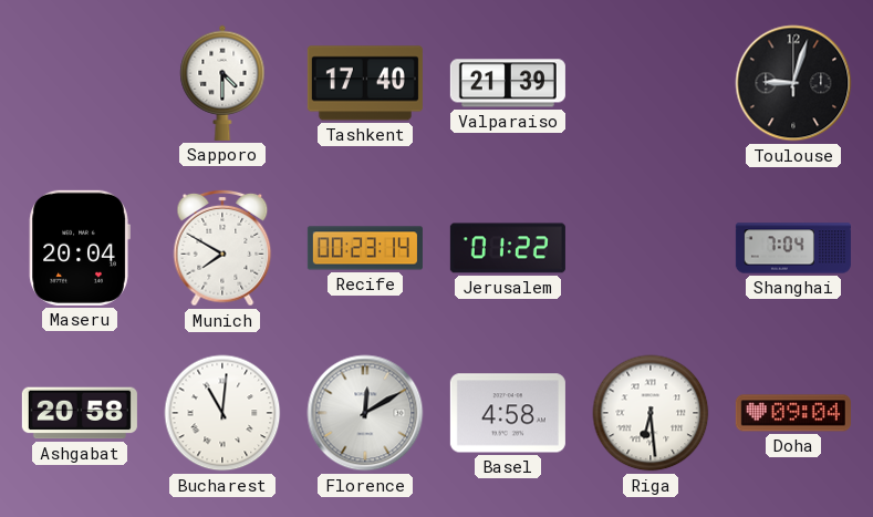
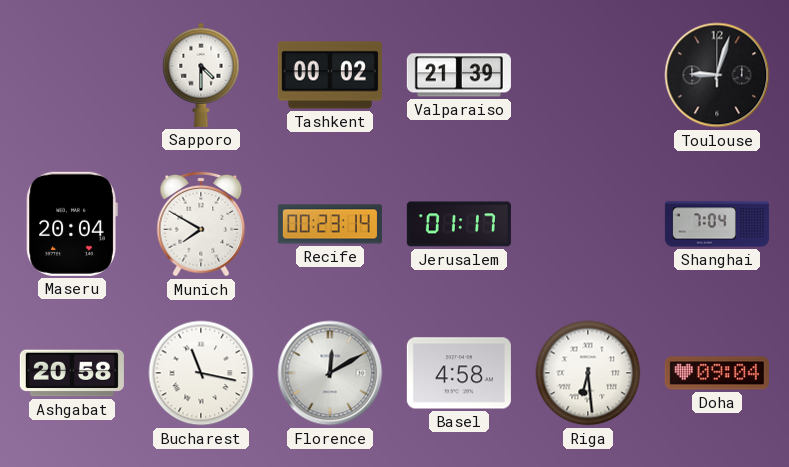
Tashkent: 17:40 -> 00:02 (330, 75)
Jerusalem: 01:22 -> 01:17 (459, 224)
Bucharest: 11:01 -> 11:17 (201, 373)
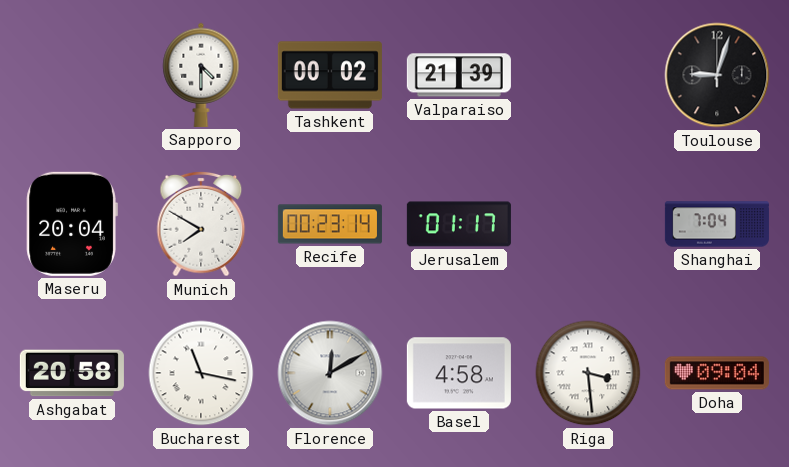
Riga: 6:29 -> 3:29 (588, 373)
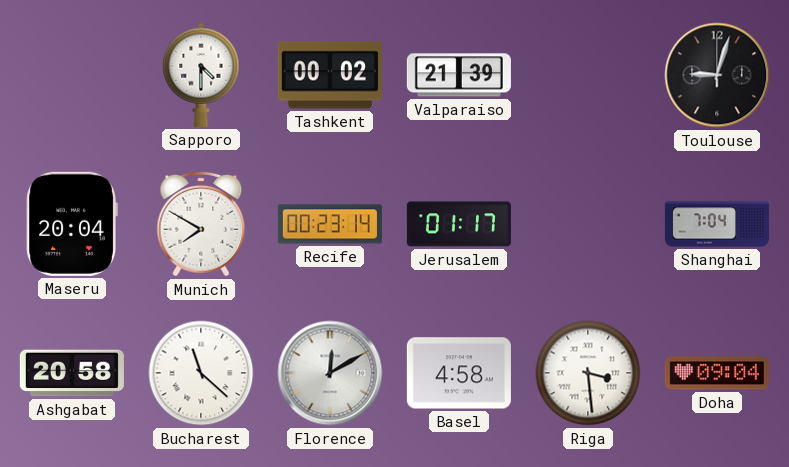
Bucharest: 11:17 -> 11:22 (201, 373)
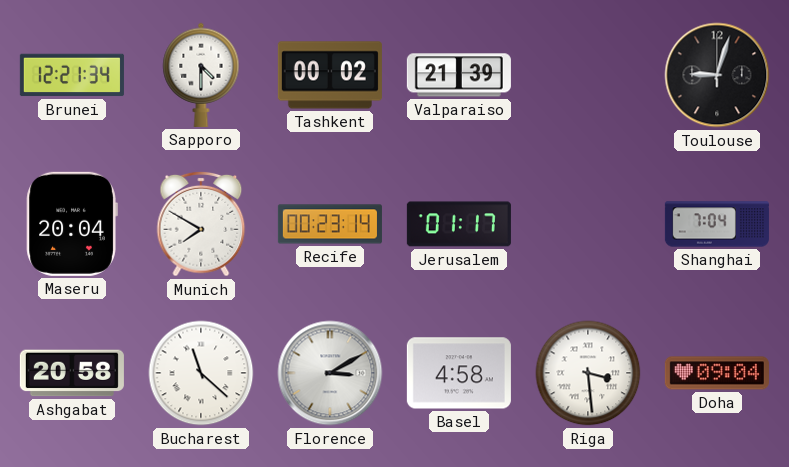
Brunei: none -> 12:21 (72, 75)
Florence: 12:10 -> 3:10 (330, 373)
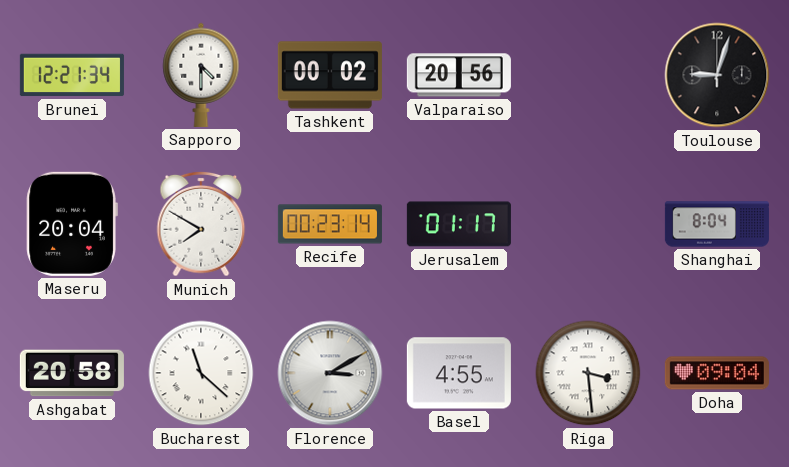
Valparaiso: 21:39 -> 20:56 (459, 75)
Shanghai: 7:04 -> 8:04 (717, 224)
Basel: 4:58 -> 4:55 (459, 373)
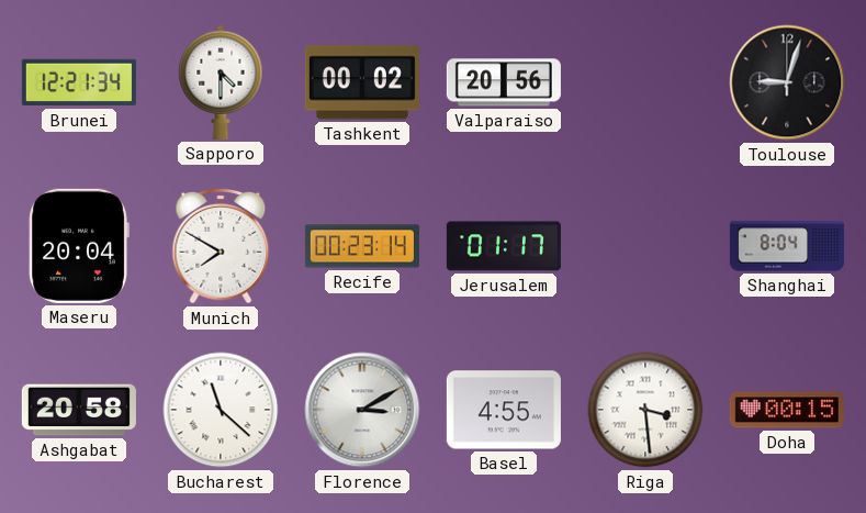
Doha: 09:04 -> 00:15 (787, 410)
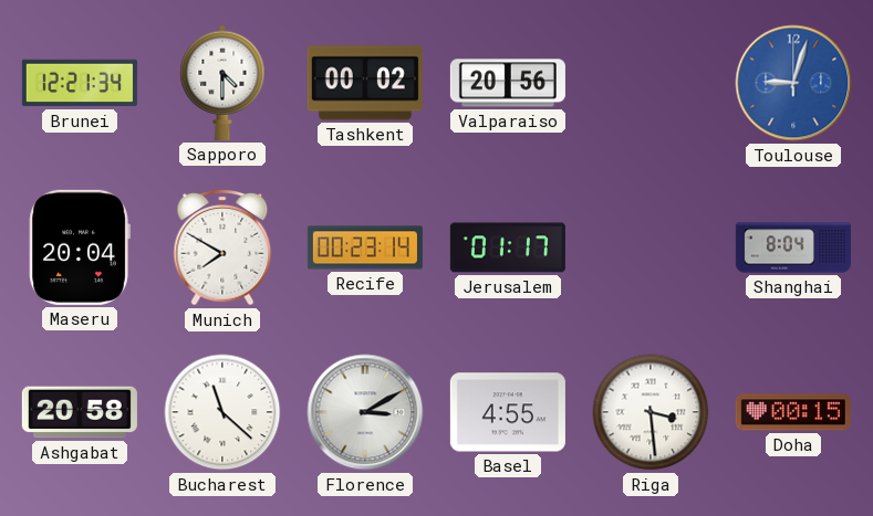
Toulouse dial: black -> blue (793, 83)
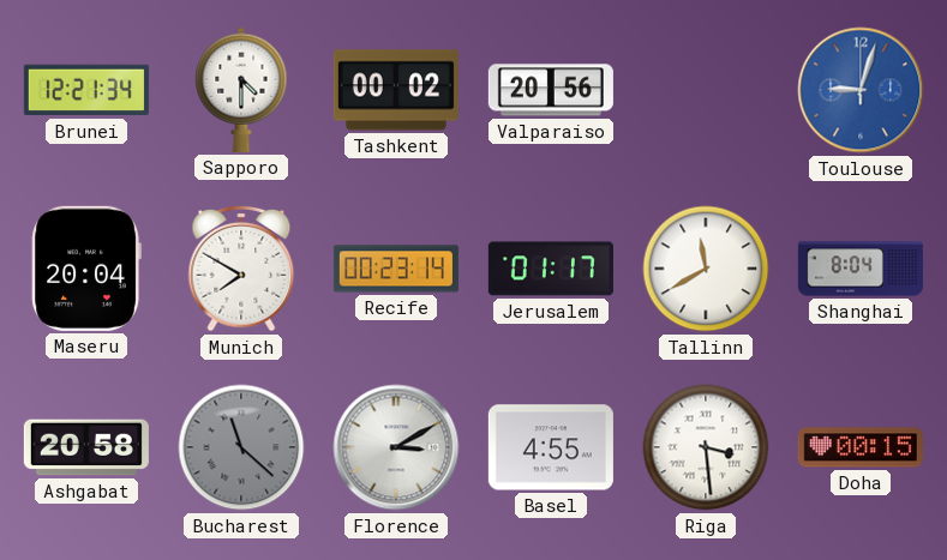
Tallinn: none -> 11:40 (706, 269)
Bucharest dial: white -> grey (241, 447)
